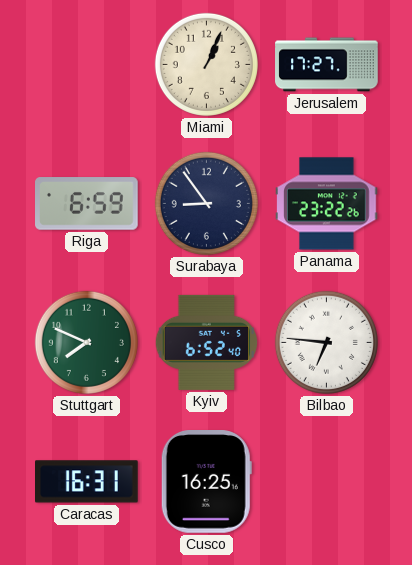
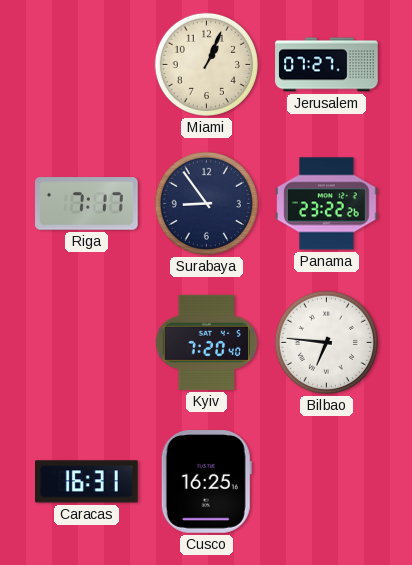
Jerusalem: 17:27 -> 07:27 (327, 65)
Riga: 6:59 -> 7:17 (87, 204)
Stuttgart: 7:49 -> none (86, 342)
Kyiv: 6:52 -> 7:20 (207, 342)
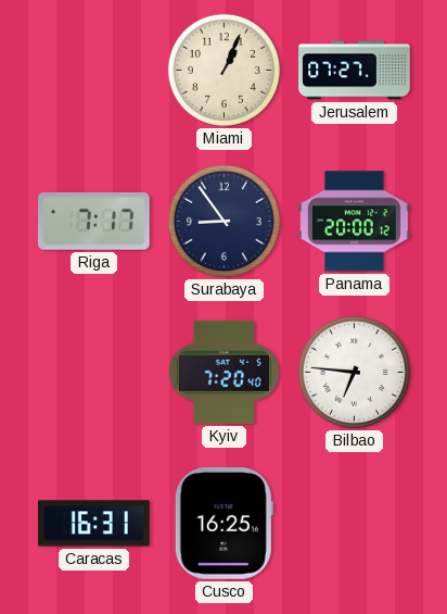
Panama: 23:22 -> 20:00 (355, 222)
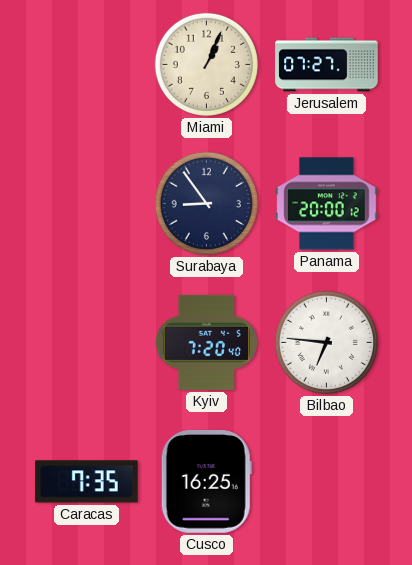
Riga: 7:17 -> none (94, 222)
Caracas: 16:31 -> 7:35 (87, 482)
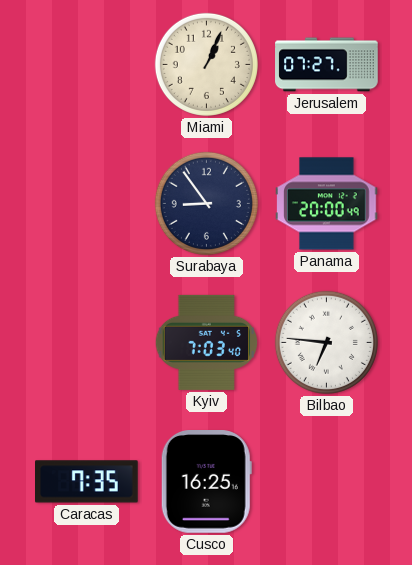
Panama: 20:00:12 -> 20:00:49 (327, 204)
Kyiv: 7:20 -> 7:03 (207, 342)
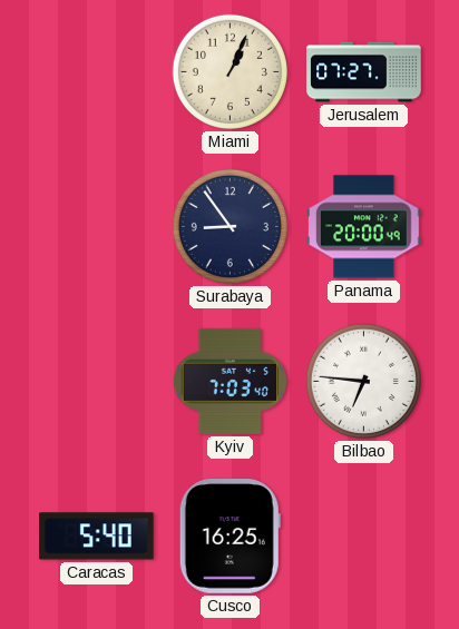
Caracas: 7:35 -> 5:40 (97, 537)
